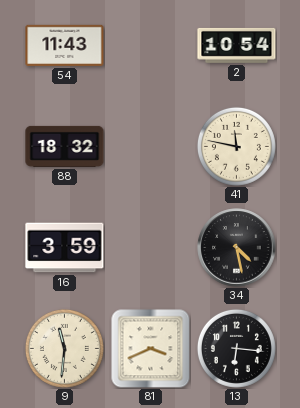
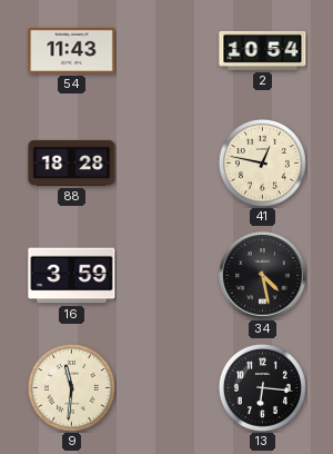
88: 18:32 -> 18:28 (72, 162)
41: 11:47 -> 12:47 (262, 162)
81: 3:41 -> none (150, 349)
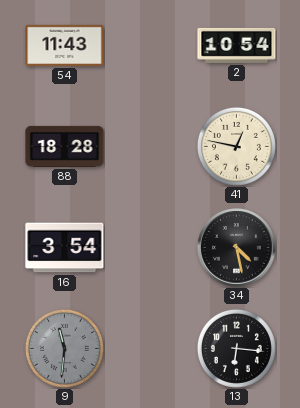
16: 3:59 -> 3:54 (65, 248)
9 dial: cream -> grey (64, 348)
